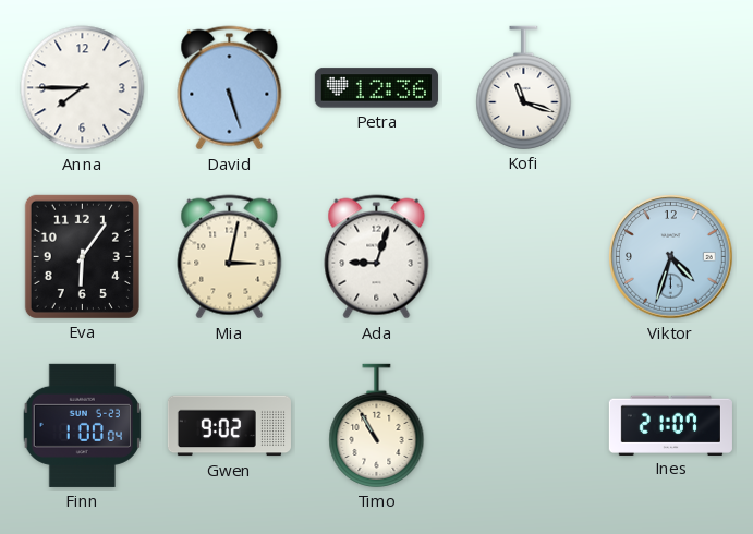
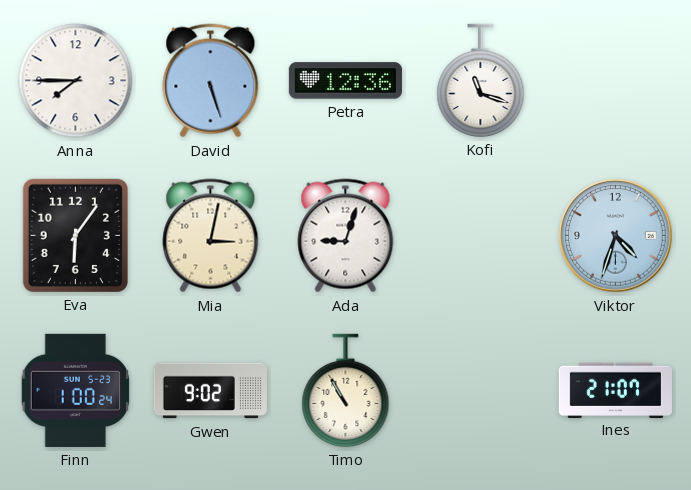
Finn: 1:00:04 -> 1:00:24 (76, 390)
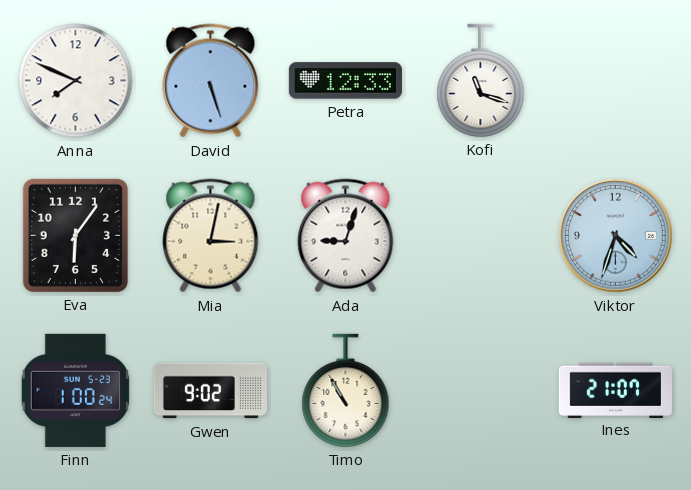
Anna: 7:45 -> 7:49 (76, 81)
Petra: 12:36 -> 12:33 (345, 81)
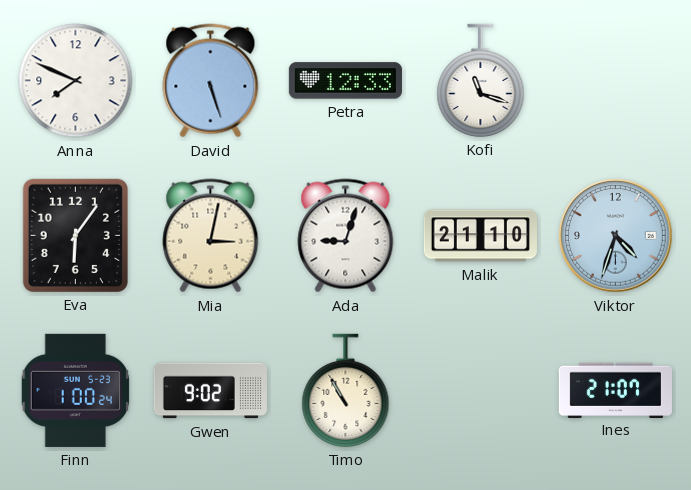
Malik: none -> 21:10 (480, 236)
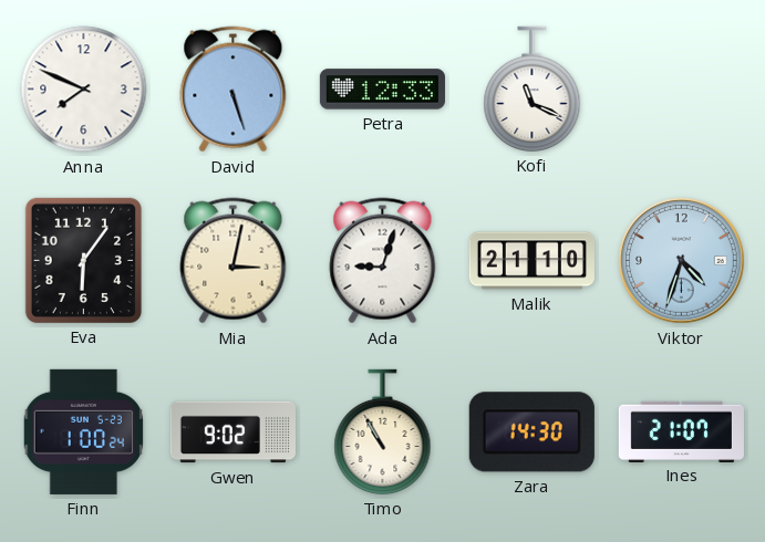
Kofi: 11:18 -> 11:19 (533, 88)
Zara: none -> 14:30 (531, 432)
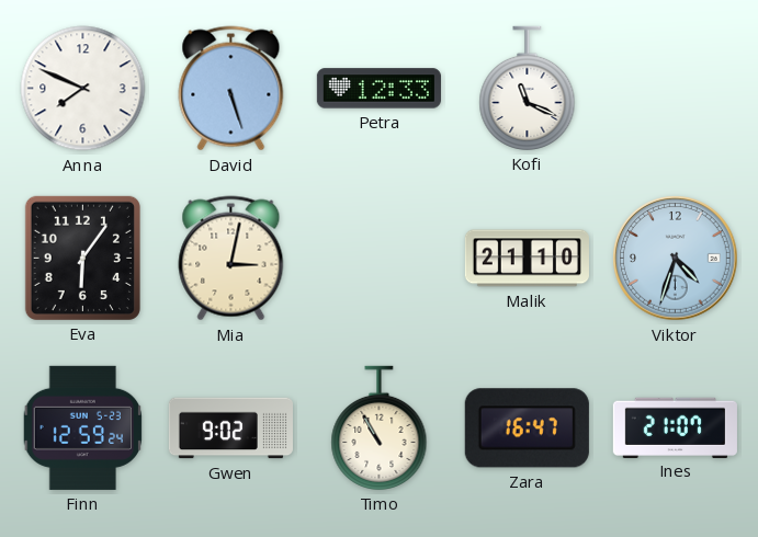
Ada: 9:03 -> none (383, 261)
Finn: 1:00 -> 12:59 (83, 427)
Zara: 14:30 -> 16:47 (527, 429)
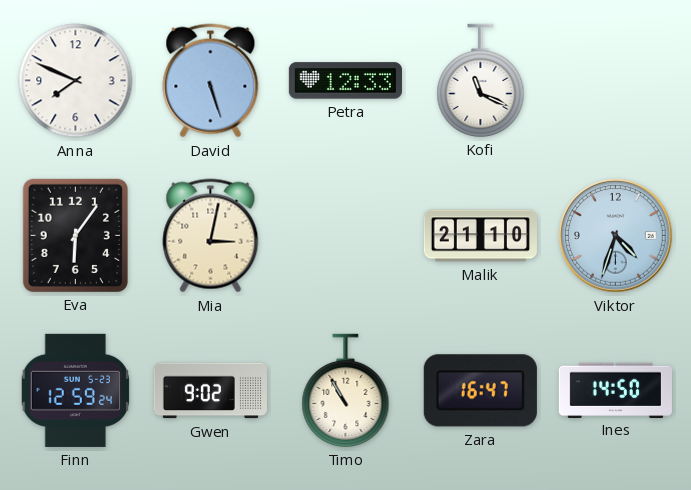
Ines: 21:07 -> 14:50 (615, 390)
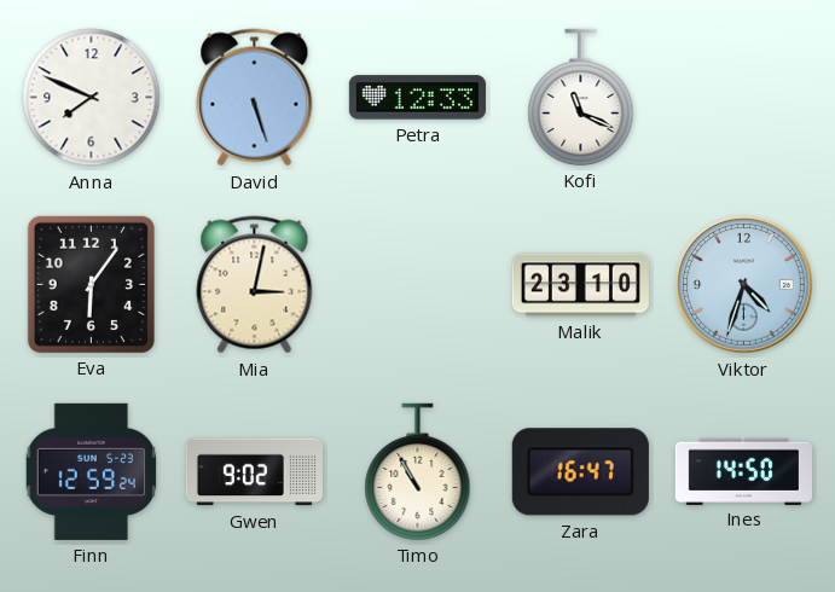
Malik: 21:10 -> 23:10 (580, 285)
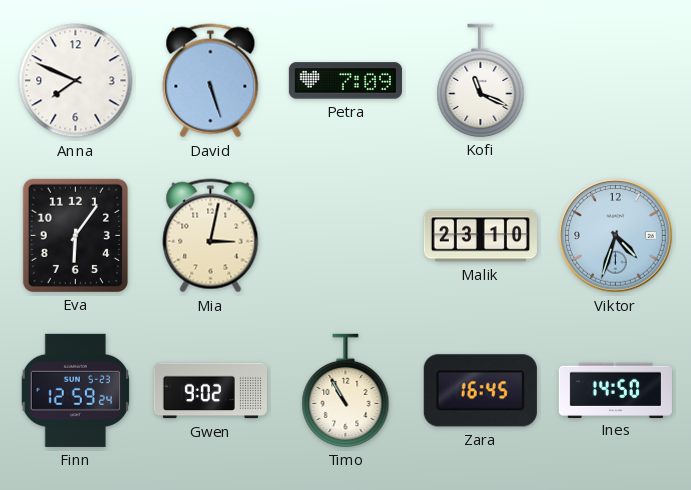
Petra: 12:33 -> 7:09 (345, 81)
Zara: 16:47 -> 16:45 (480, 391)
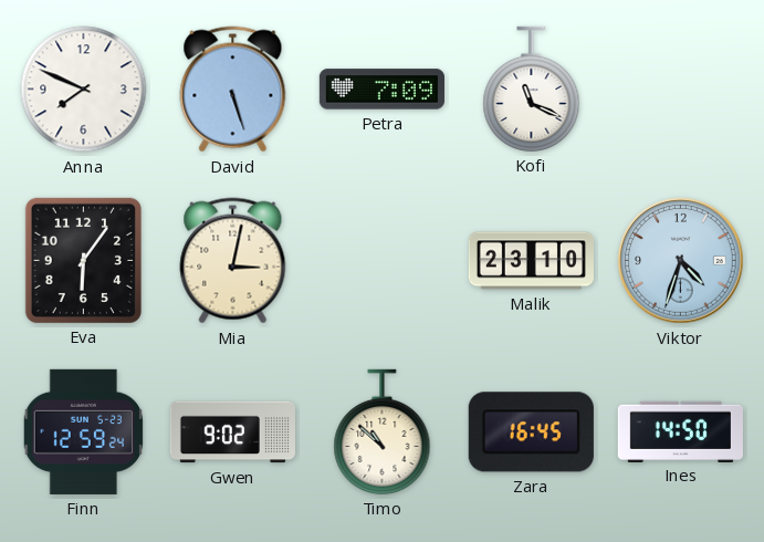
Timo: 10:55 -> 10:52 (383, 431)
